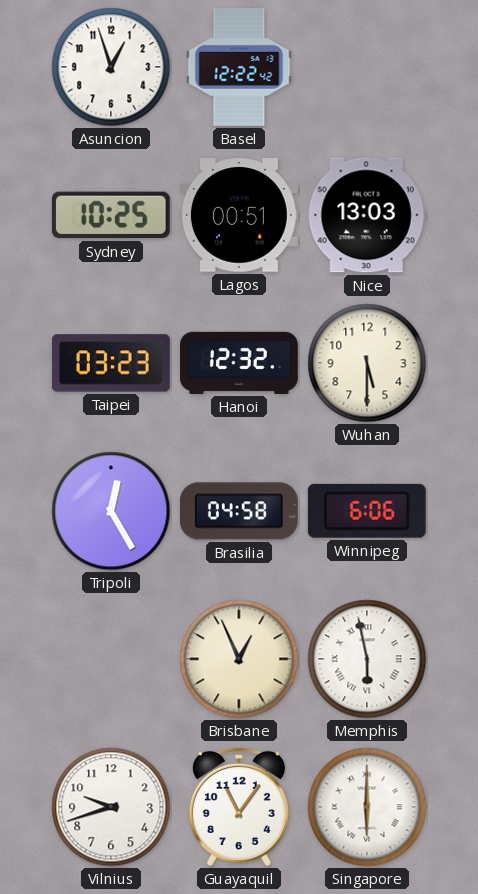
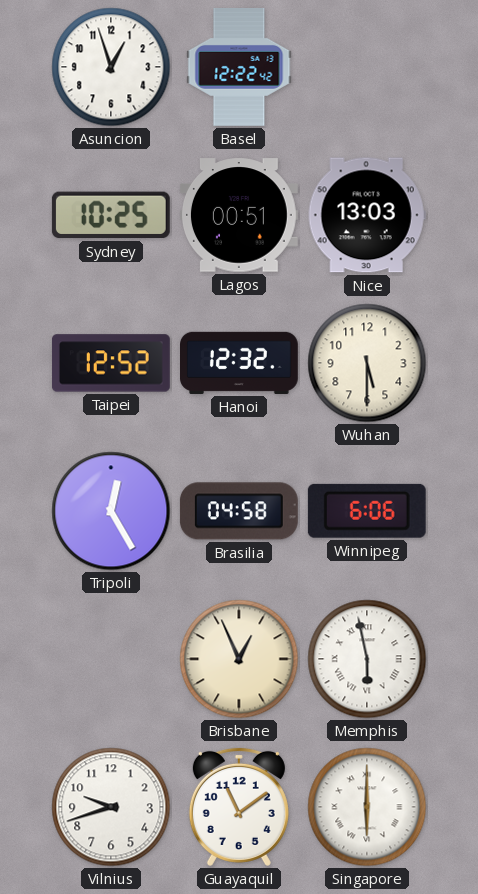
Taipei: 03:23 -> 12:52 (111, 363)
Guayaquil: 11:06 -> 11:09 (239, 807)
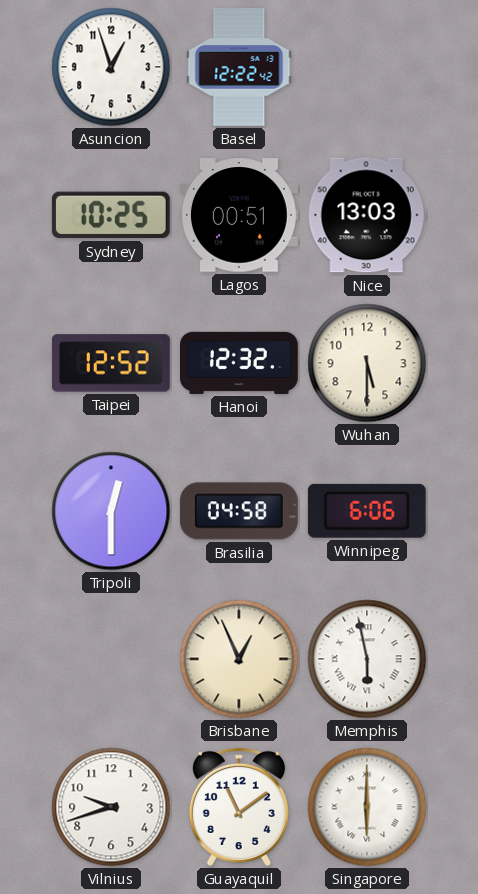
Tripoli: 12:25 -> 12:30 (111, 511)
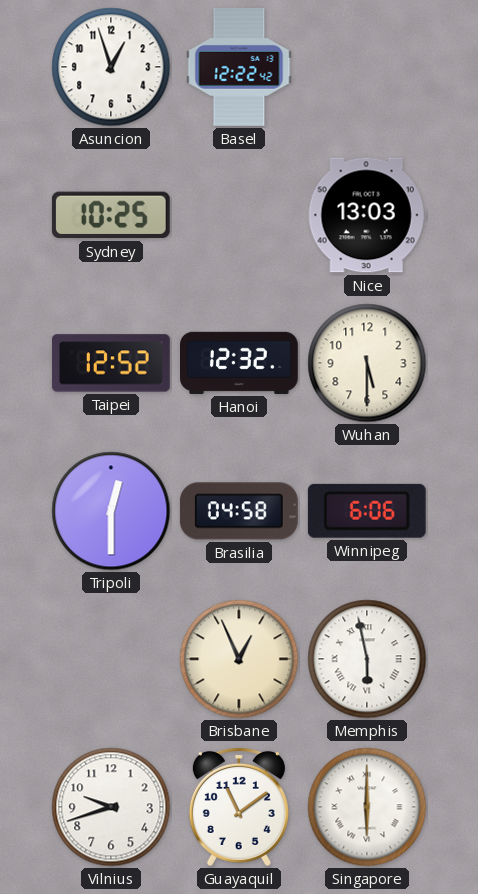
Lagos: 00:51 -> none (239, 215)
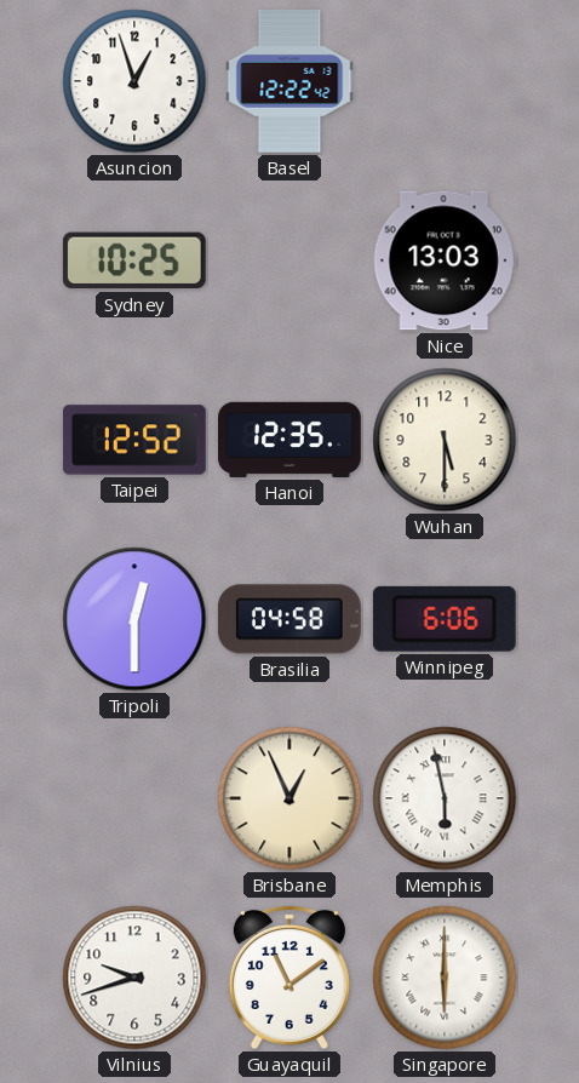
Hanoi: 12:32 -> 12:35 (291, 440)
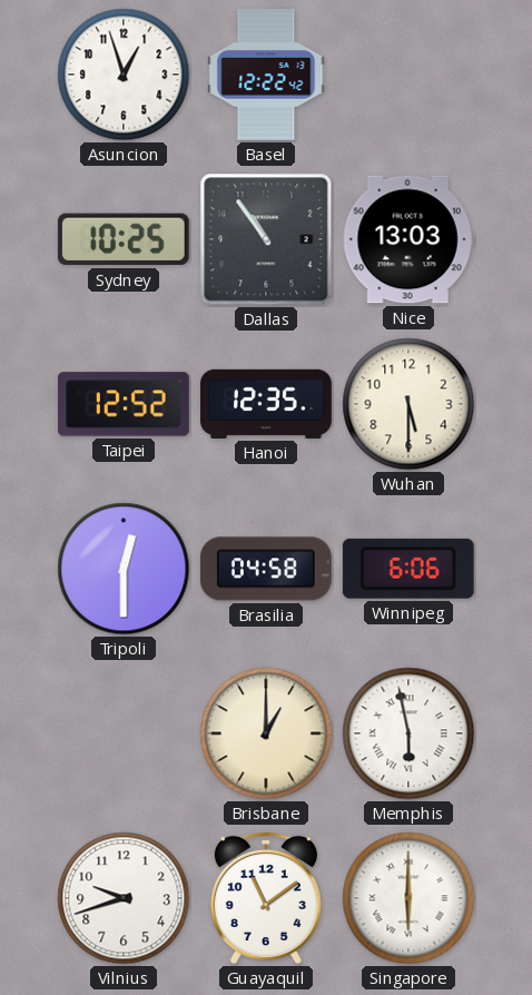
Dallas: none -> 10:54 (266, 239)
Brisbane: 12:56 -> 1:00 (266, 733)
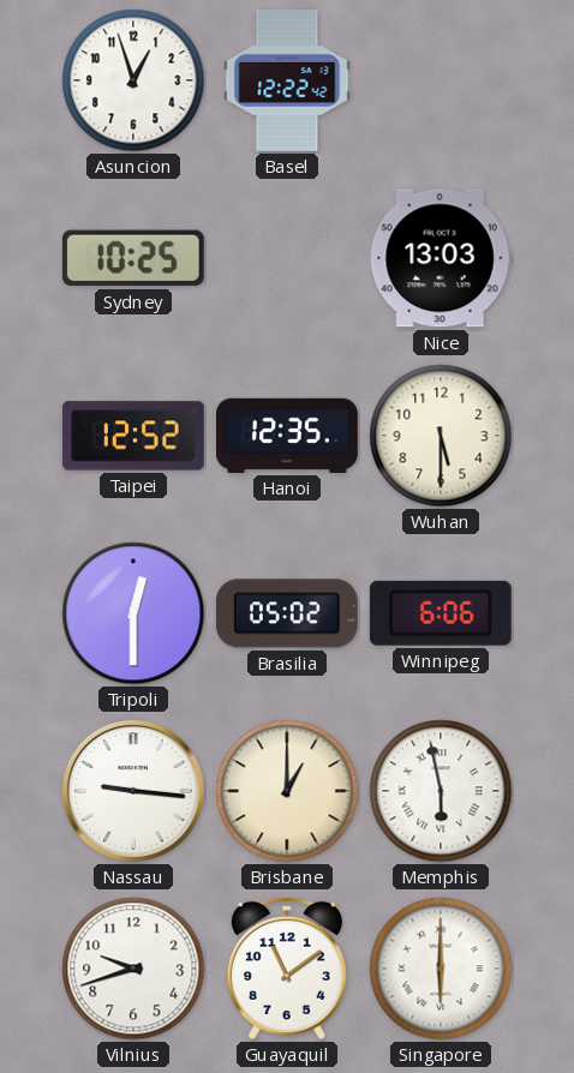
Dallas: 10:54 -> none (266, 239)
Brasilia: 04:58 -> 05:02 (287, 613)
Nassau: none -> 9:16 (133, 791)
